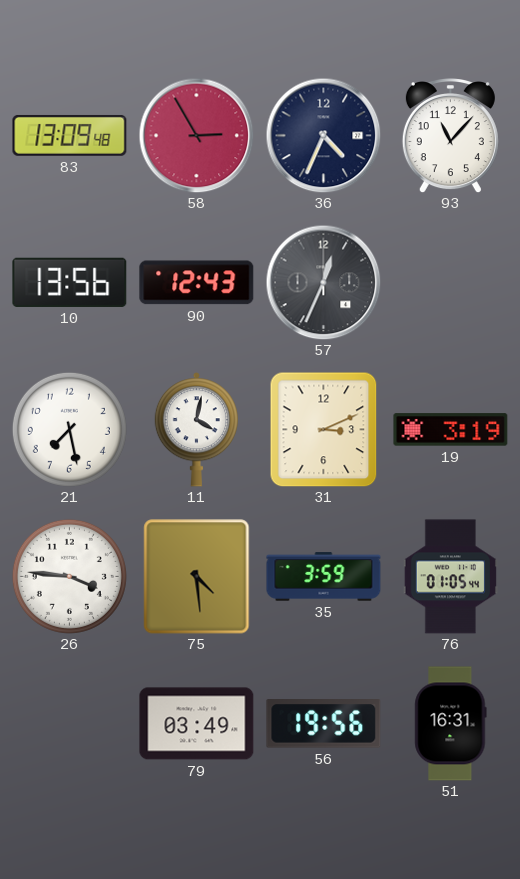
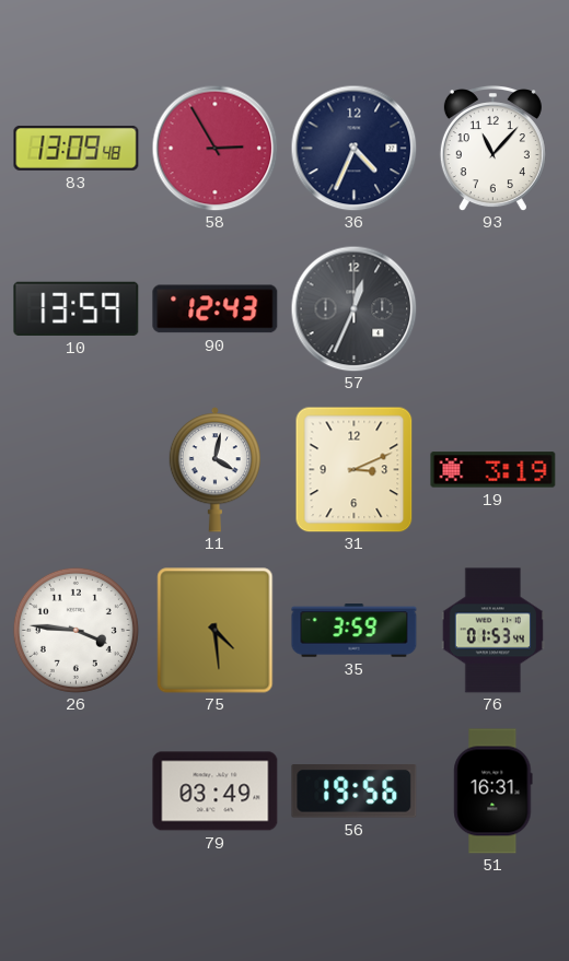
10: 13:56 -> 13:59 (77, 308)
21: 7:28 -> none (69, 429)
76: 01:05 -> 01:53 (492, 631)
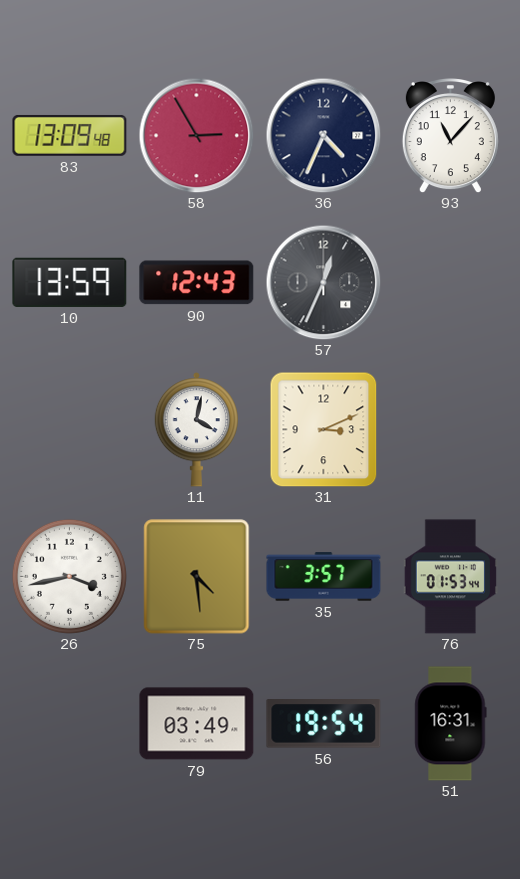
19: 3:19 -> none (493, 470)
26: 3:46 -> 3:43 (69, 576)
35: 3:59 -> 3:57 (324, 577)
56: 19:56 -> 19:54 (324, 724)
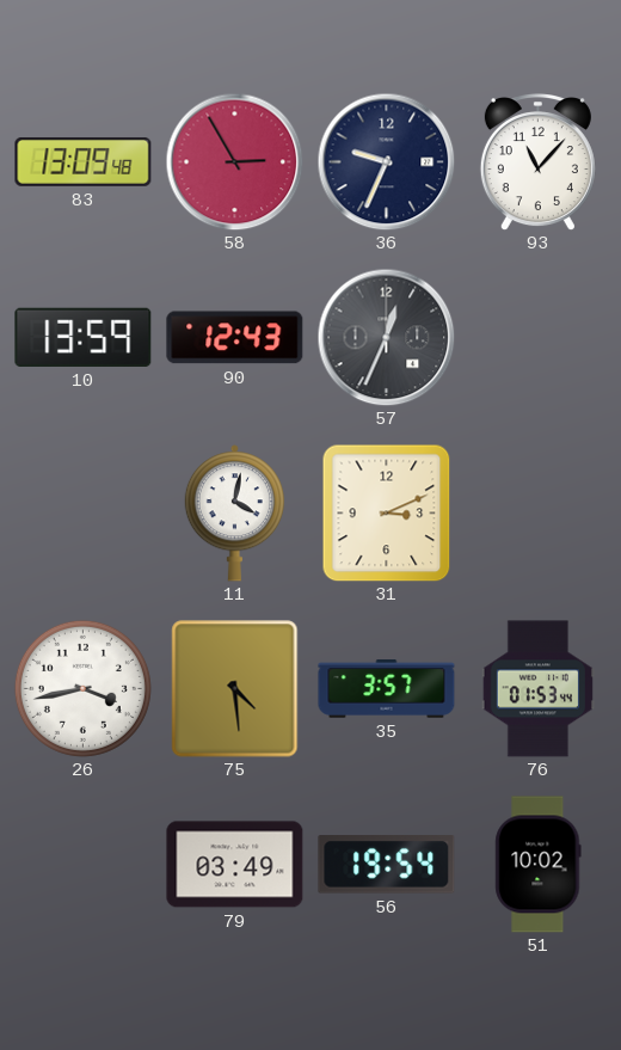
36: 4:34 -> 9:34 (386, 161)
51: 16:31 -> 10:02 (539, 865)
